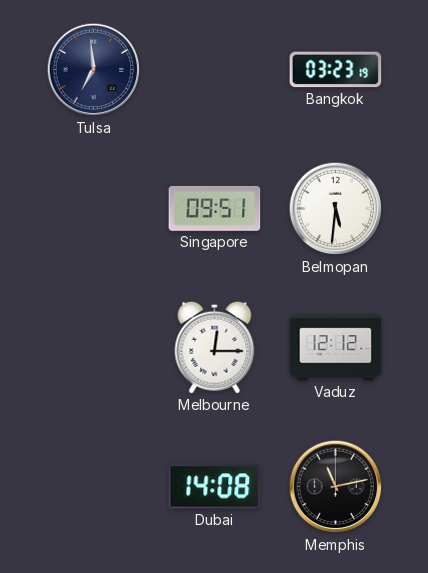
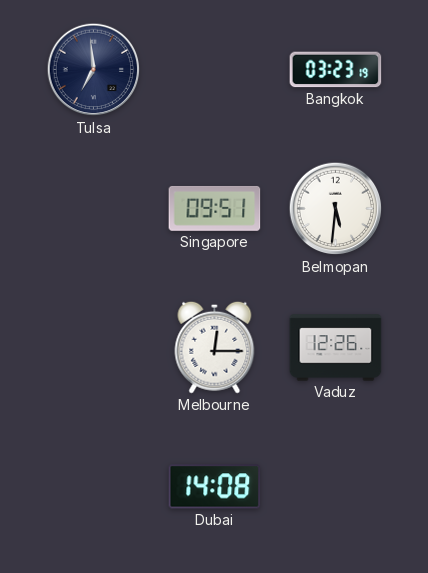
Vaduz: 12:12 -> 12:26 (336, 348)
Memphis: 11:13 -> none (336, 487)
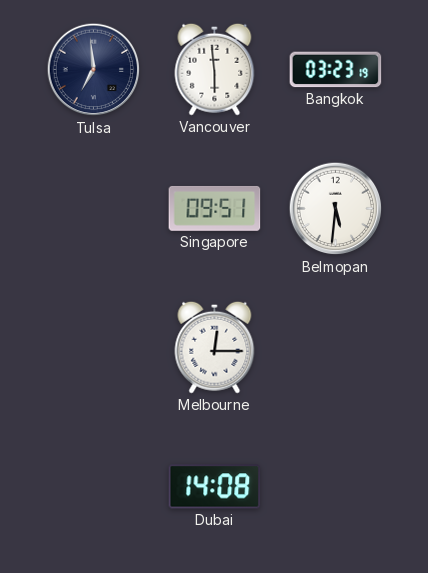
Vancouver: none -> 5:59 (215, 69)
Vaduz: 12:26 -> none (336, 348)
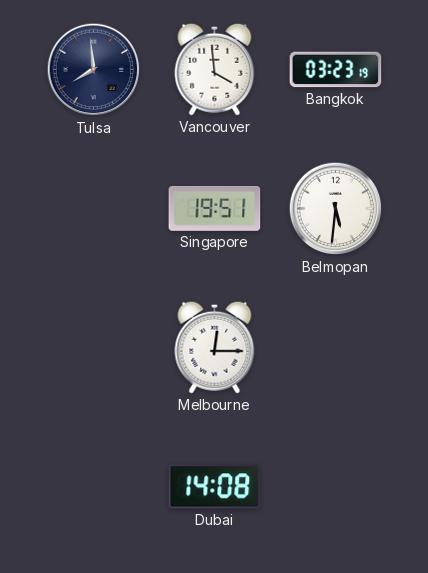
Tulsa: 6:59 -> 7:59 (94, 70)
Vancouver: 5:59 -> 3:59 (215, 69)
Singapore: 09:51 -> 19:51 (215, 208)
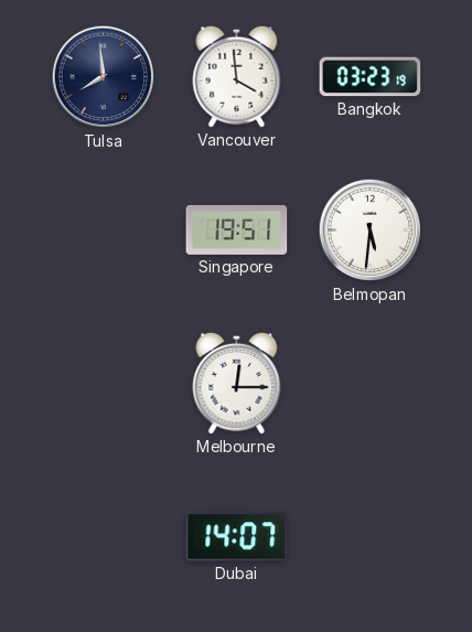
Dubai: 14:08 -> 14:07 (237, 537)
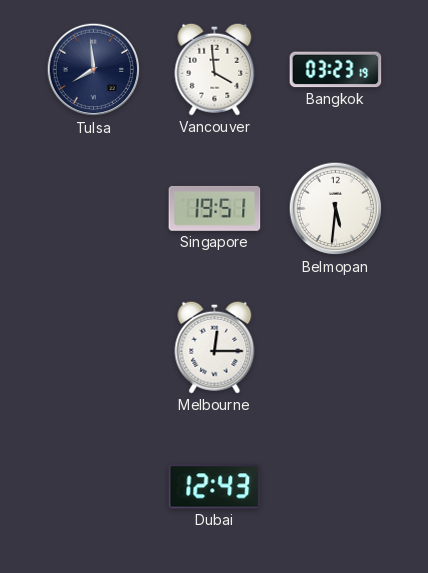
Dubai: 14:07 -> 12:43 (215, 487)
